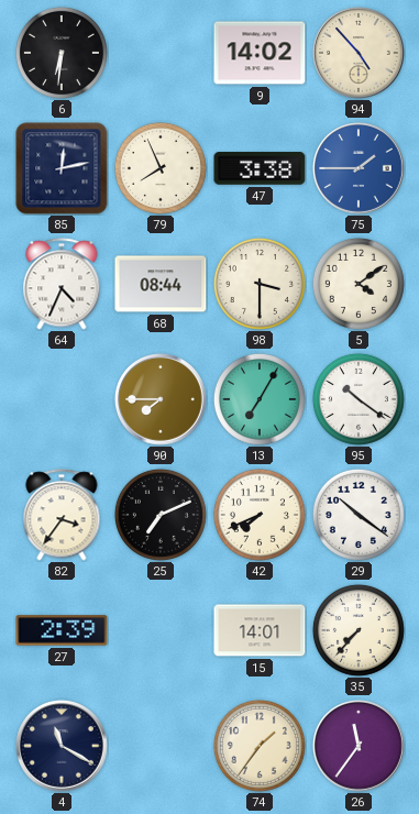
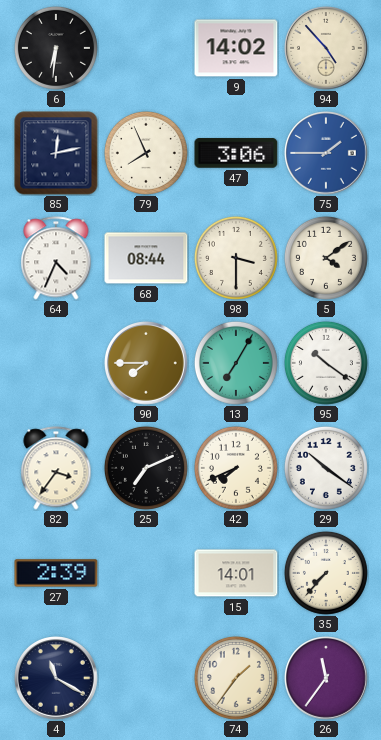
47: 3:38 -> 3:06 (236, 153)
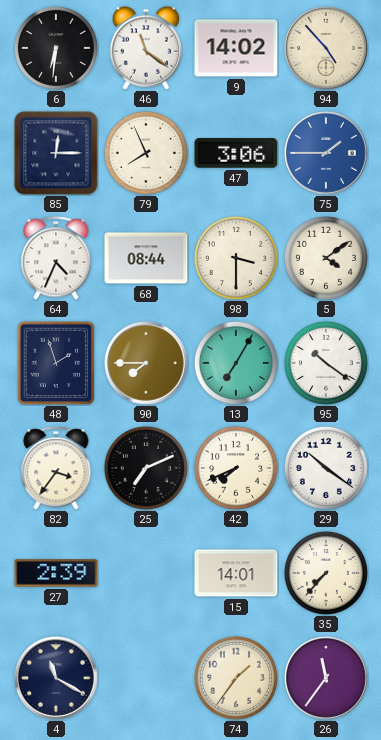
46: none -> 11:21 (146, 48)
85: 12:13 -> 12:15 (56, 153)
48: none -> 1:57 (56, 363)
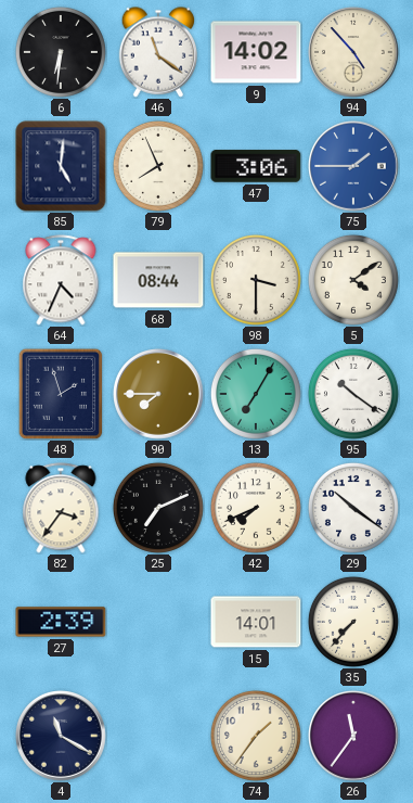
85: 12:15 -> 5:01 (61, 166)
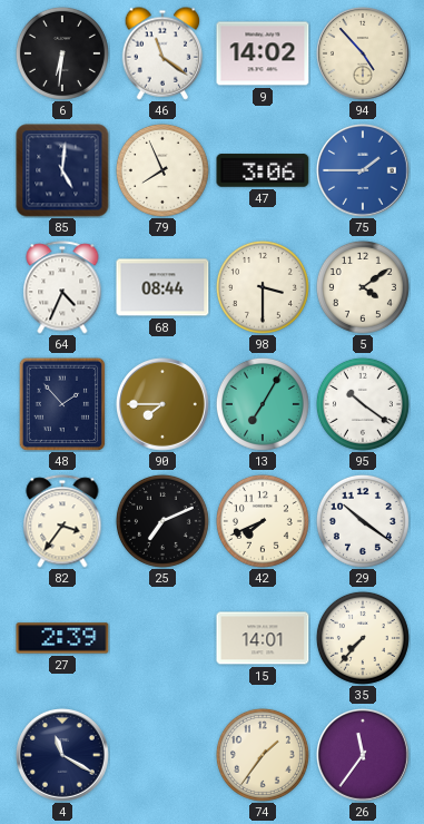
48: 1:57 -> 1:53 (62, 404)
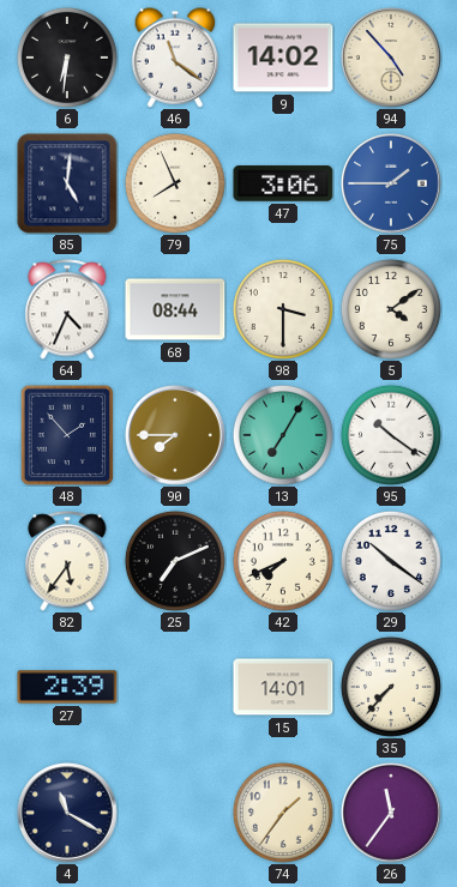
82: 3:36 -> 5:36 (67, 561)
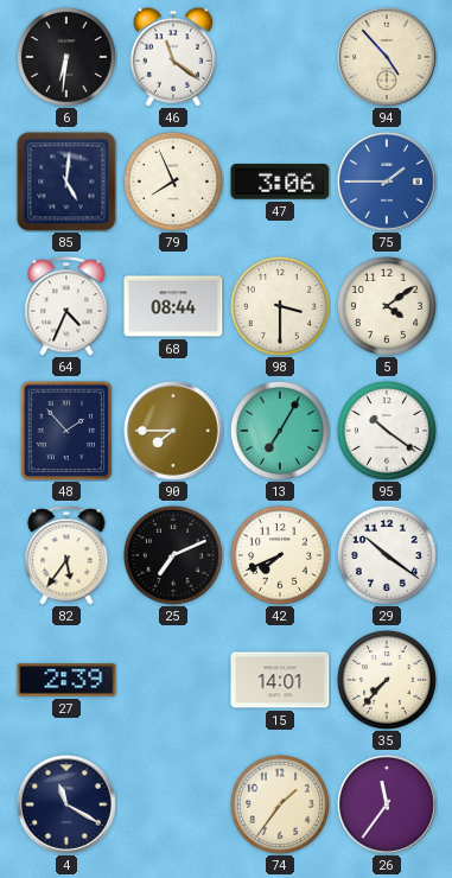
9: 14:02 -> none (283, 58)
